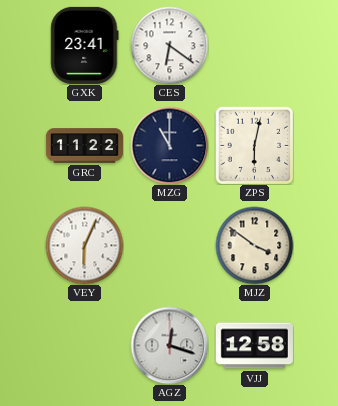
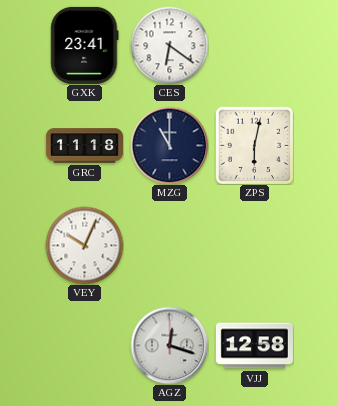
GRC: 11:22 -> 11:18 (84, 146)
VEY: 6:04 -> 10:04 (84, 245)
MJZ: 3:51 -> none (254, 245)
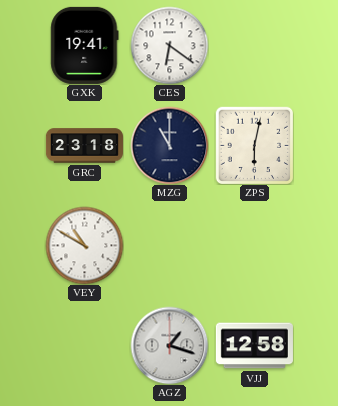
GXK: 23:41 -> 19:41 (85, 45)
GRC: 11:18 -> 23:18 (84, 146)
VEY: 10:04 -> 10:50 (84, 245)
AGZ: 12:18 -> 1:18 (169, 345)
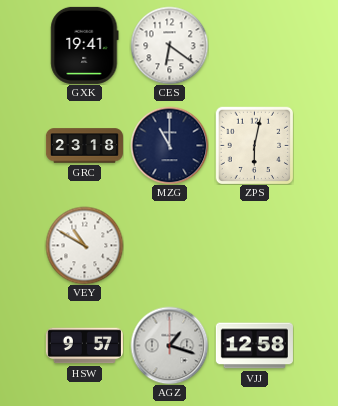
HSW: none -> 9:57 (84, 346)
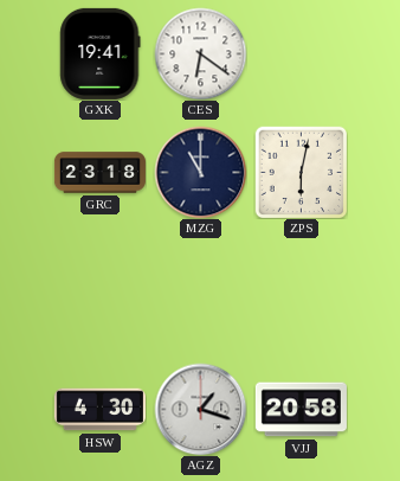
VEY: 10:50 -> none (84, 245)
HSW: 9:57 -> 4:30 (99, 410)
VJJ: 12:58 -> 20:58 (301, 410)
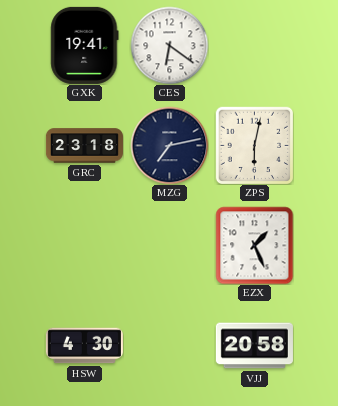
MZG: 11:00 -> 7:13 (169, 145)
EZX: none -> 1:26 (254, 245)
AGZ: 1:18 -> none (200, 409)
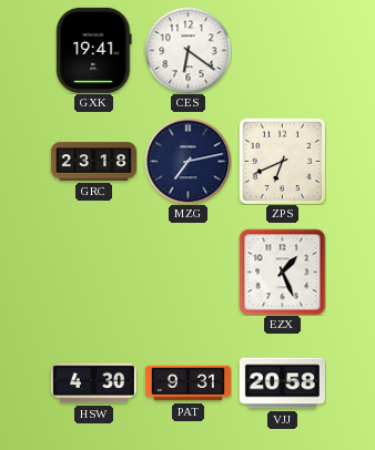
ZPS: 6:02 -> 6:41 (282, 161)
PAT: none -> 9:31 (187, 383)
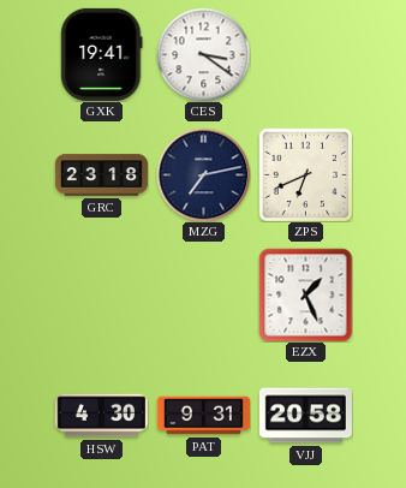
CES: 6:21 -> 3:21 (203, 54)
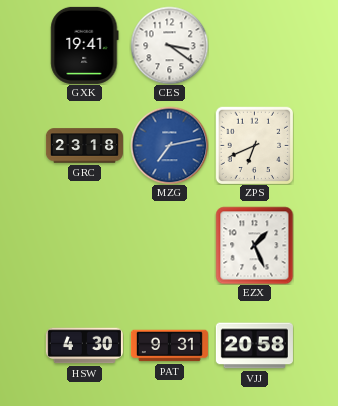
MZG dial: navy -> blue (169, 145)
